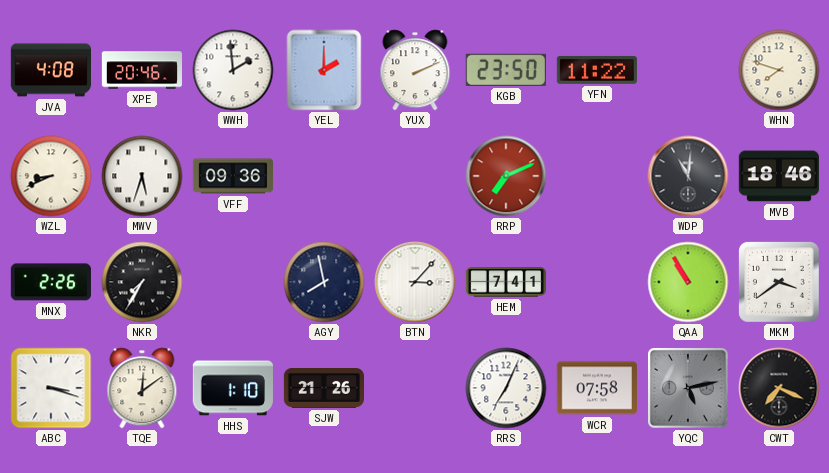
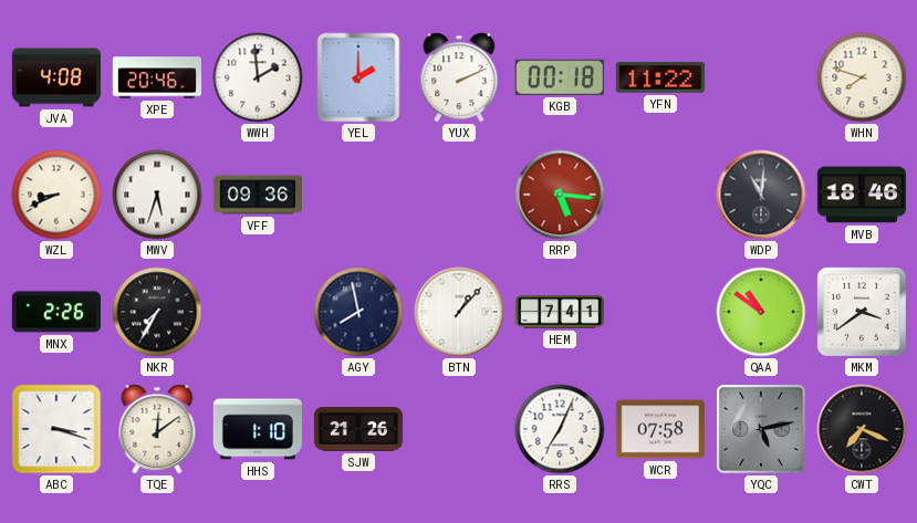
KGB: 23:50 -> 00:18 (560, 77)
RRP: 7:11 -> 5:16 (560, 195)
BTN: 3:07 -> 1:07 (459, 312)
QAA: 10:55 -> 10:51 (761, 312)
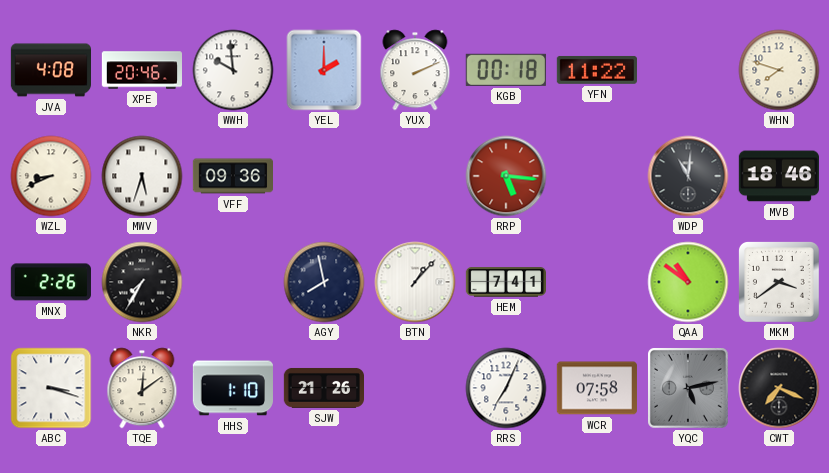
WWH: 1:59 -> 9:59 (233, 70)
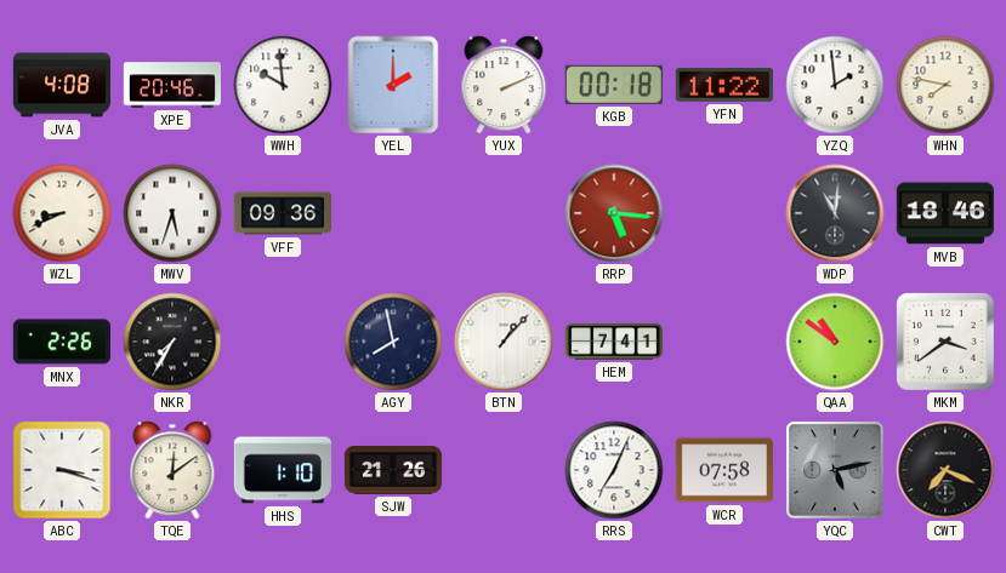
YZQ: none -> 1:59 (835, 85)
WHN: 7:48 -> 7:47 (945, 85)
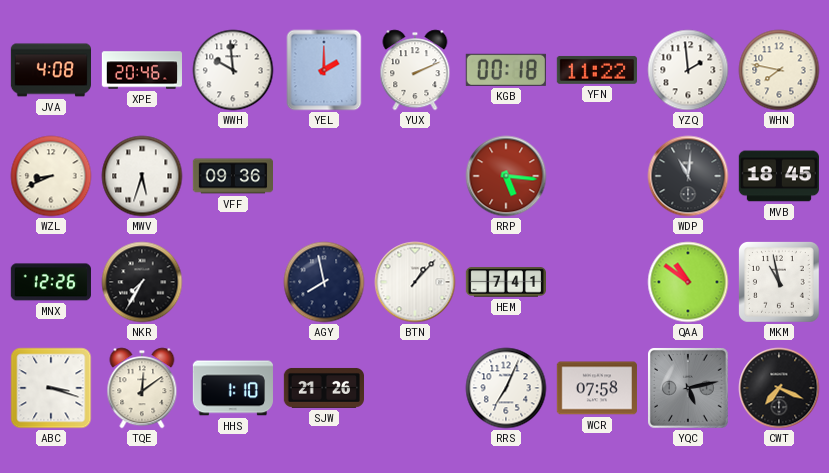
MVB: 18:46 -> 18:45 (779, 176)
MNX: 2:26 -> 12:26 (51, 282)
MKM: 3:39 -> 10:58 (779, 282)
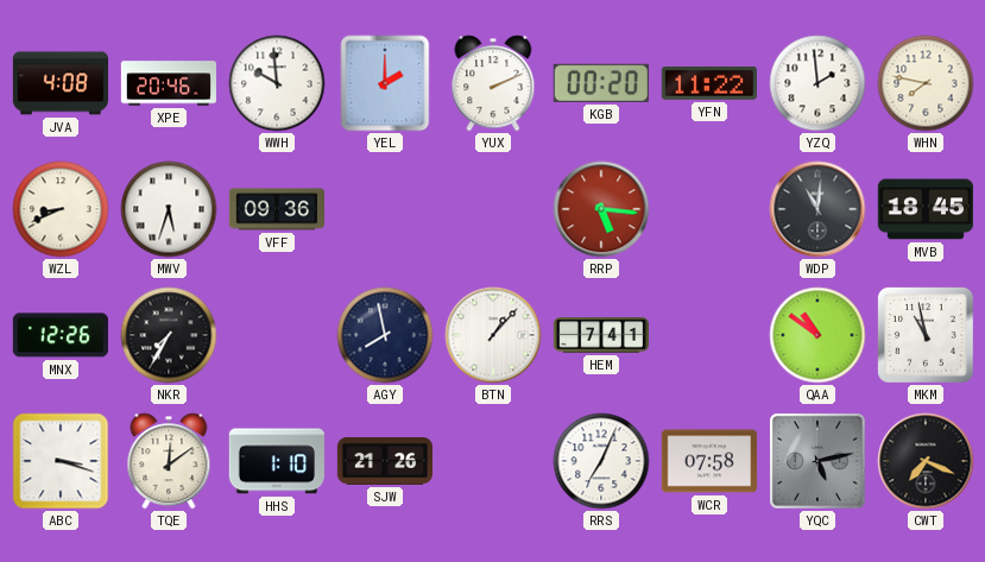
KGB: 00:18 -> 00:20 (601, 83)
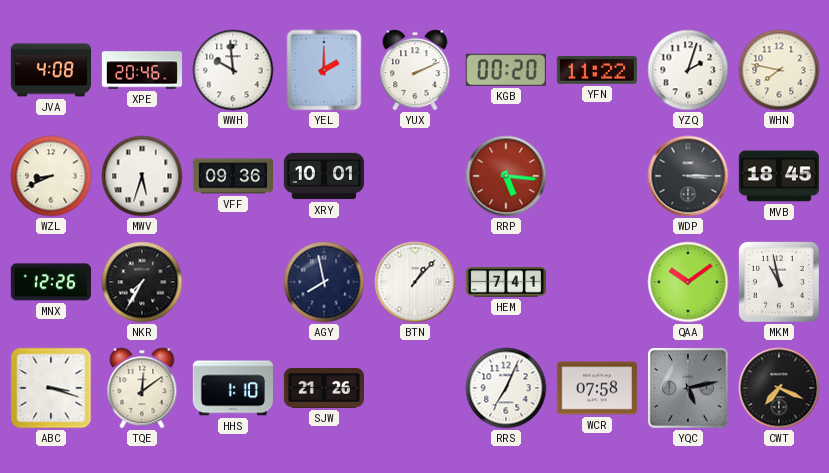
YZQ: 1:59 -> 2:03 (688, 70)
XRY: none -> 10:01 (323, 176)
WDP: 11:01 -> 3:15 (688, 176)
QAA: 10:51 -> 10:09 (688, 282)
